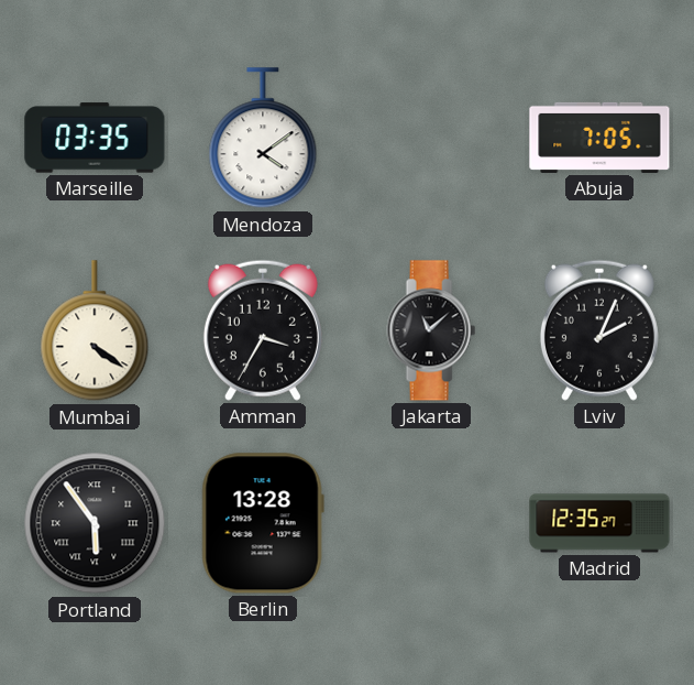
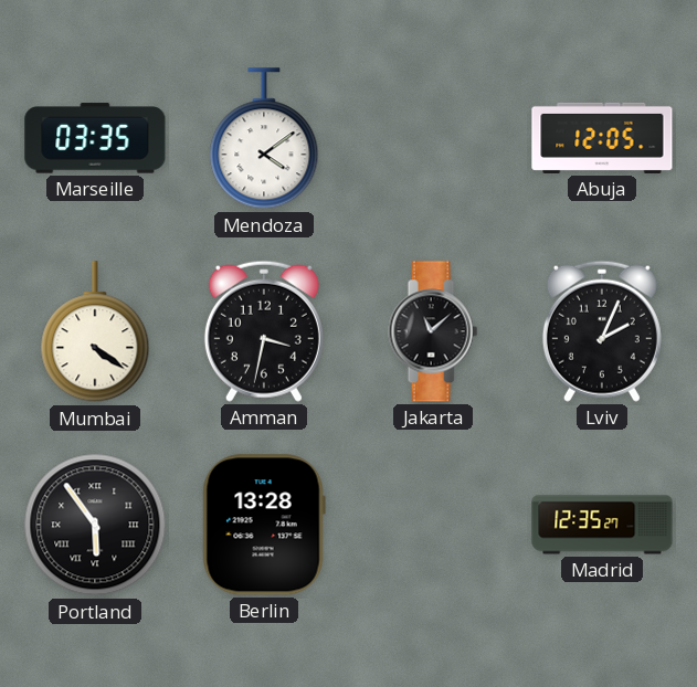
Abuja: 7:05 -> 12:05 (602, 138)
Amman: 3:35 -> 3:32 (264, 331)
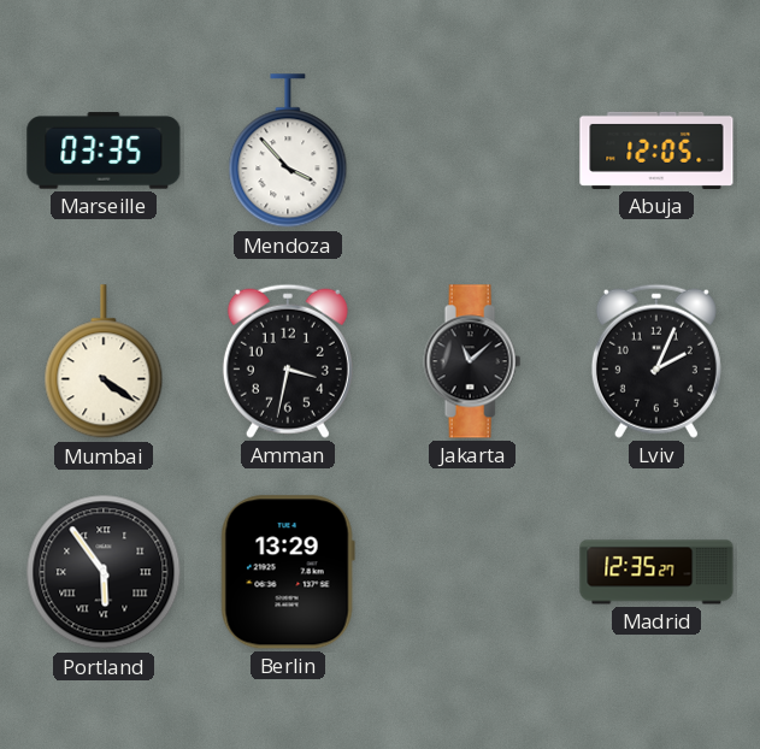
Mendoza: 4:09 -> 3:53 (288, 152)
Berlin: 13:28 -> 13:29 (288, 572)
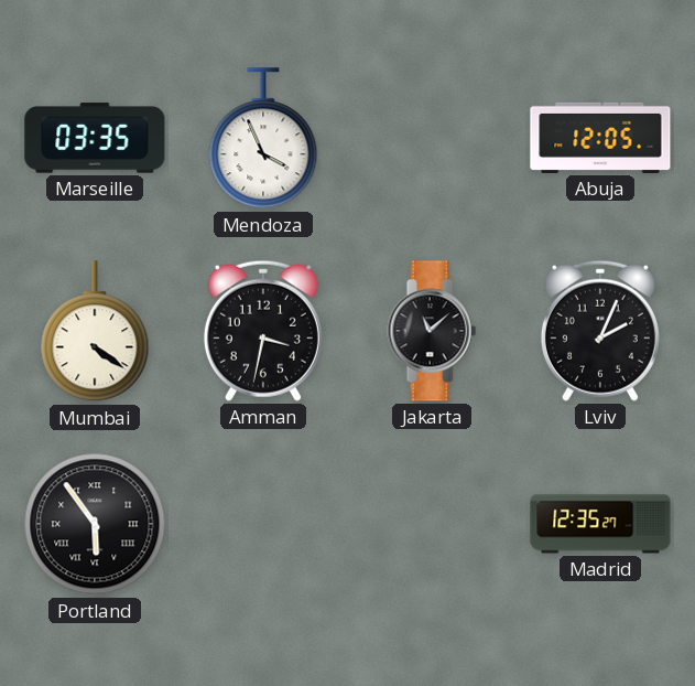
Mendoza: 3:53 -> 3:56 (263, 139)
Berlin: 13:29 -> none (288, 572)
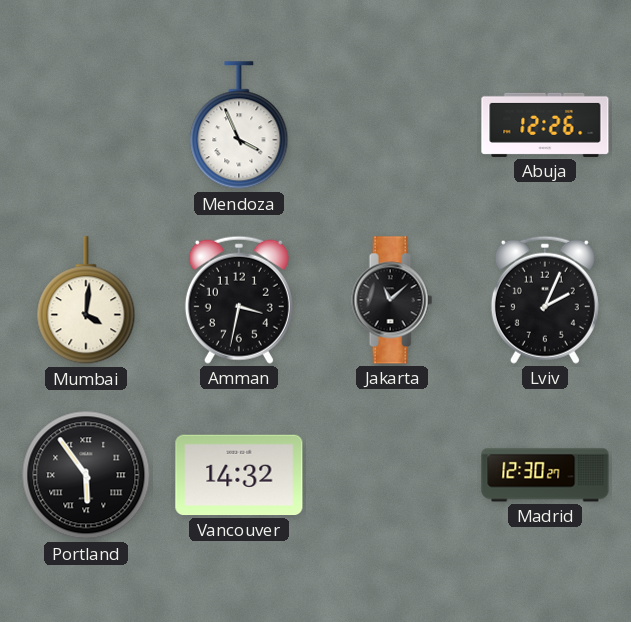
Marseille: 03:35 -> none (95, 138)
Abuja: 12:05 -> 12:26 (545, 125)
Mumbai: 4:21 -> 4:01 (86, 301)
Vancouver: none -> 14:32 (239, 475)
Madrid: 12:35 -> 12:30 (545, 475)
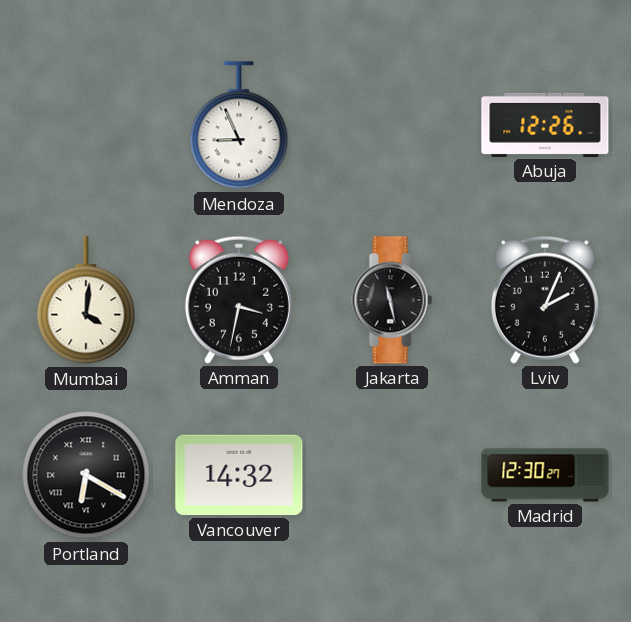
Mendoza: 3:56 -> 8:56 (239, 126)
Jakarta: 11:08 -> 11:28 (392, 300)
Portland: 5:54 -> 6:20 (86, 475)
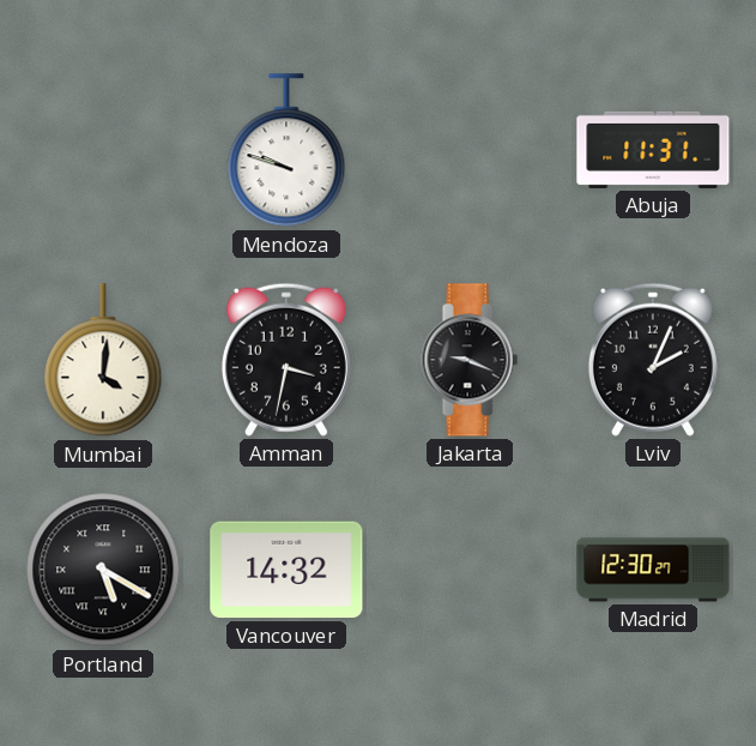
Mendoza: 8:56 -> 9:48 (286, 151)
Abuja: 12:26 -> 11:31 (653, 150)
Jakarta: 11:28 -> 9:19 (470, 360)
Portland: 6:20 -> 5:20 (103, 570)
